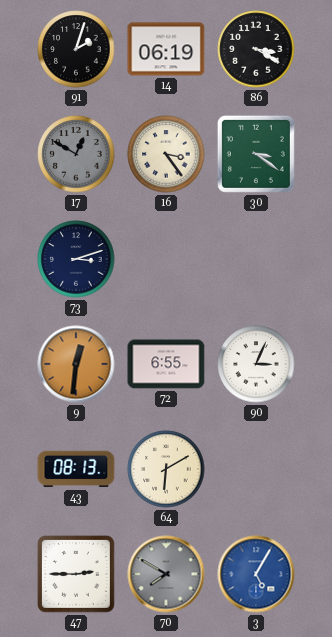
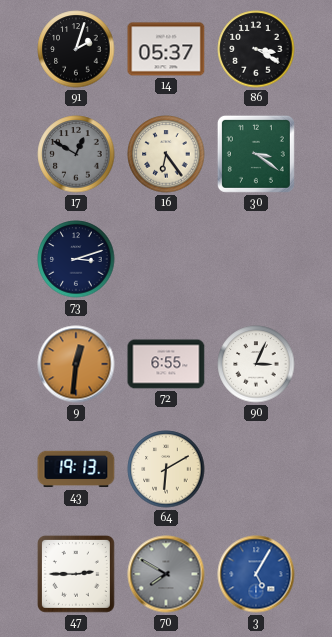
14: 06:19 -> 05:37 (166, 49)
16: 3:24 -> 6:24 (166, 154)
43: 08:13 -> 19:13 (76, 469)
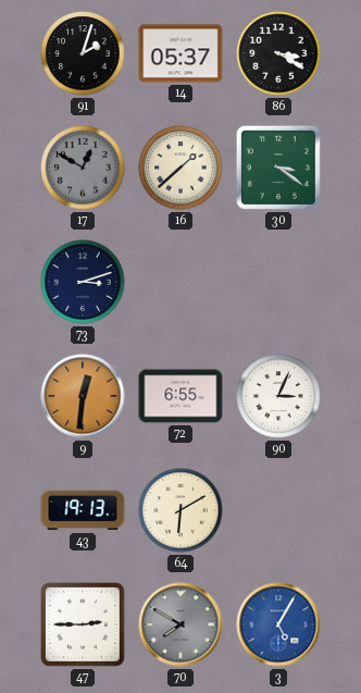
16: 6:24 -> 1:38 (180, 168)
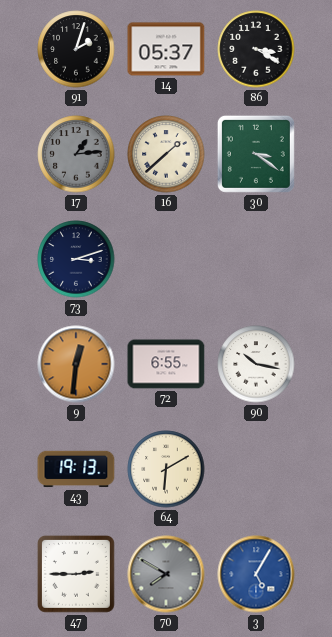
17: 12:50 -> 1:14 (76, 154)
90: 3:04 -> 10:17 (256, 364)
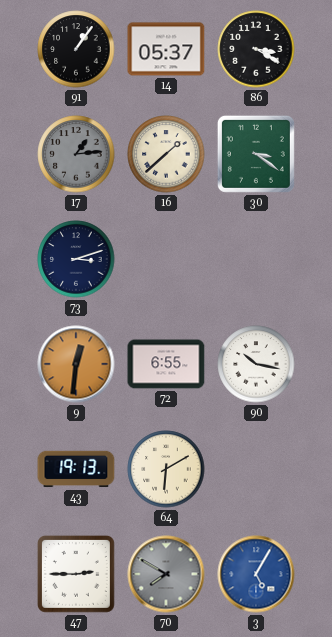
91: 2:03 -> 1:06 (76, 49)
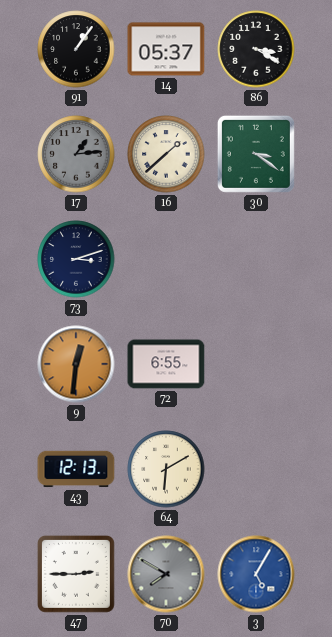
90: 10:17 -> none (256, 364)
43: 19:13 -> 12:13 (76, 469)
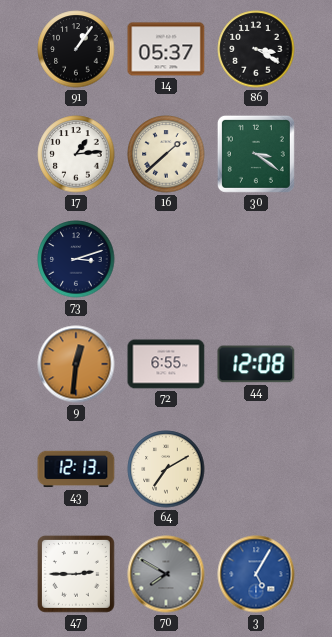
17 dial: grey -> white (76, 154)
44: none -> 12:08 (256, 364)
64: 6:10 -> 7:10 (166, 469)
